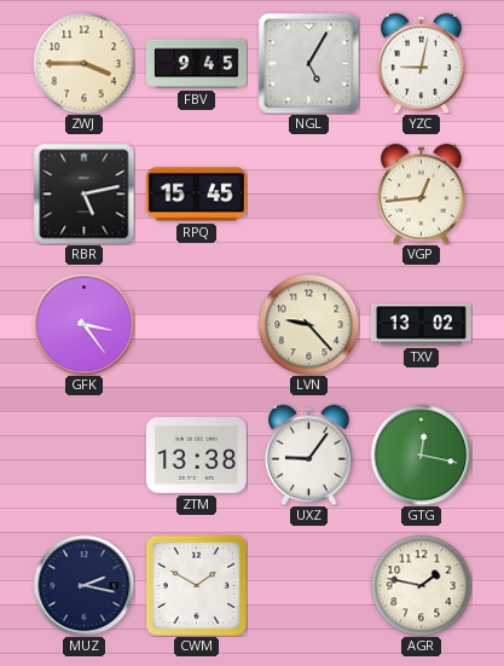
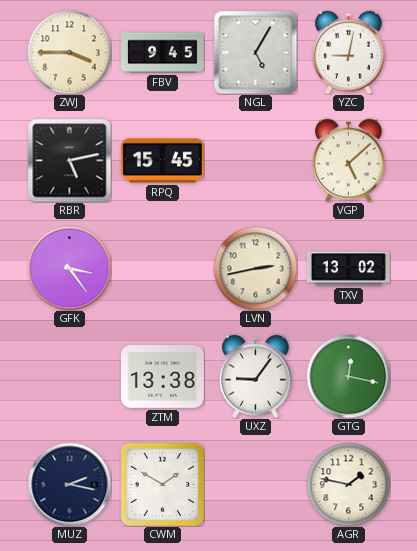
VGP: 12:44 -> 5:08 (349, 160)
LVN: 9:23 -> 2:43 (255, 268)
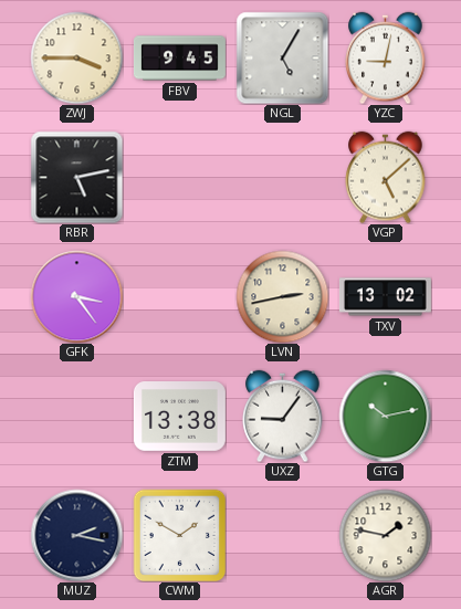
RPQ: 15:45 -> none (162, 161)
GTG: 12:17 -> 10:13 (385, 416)
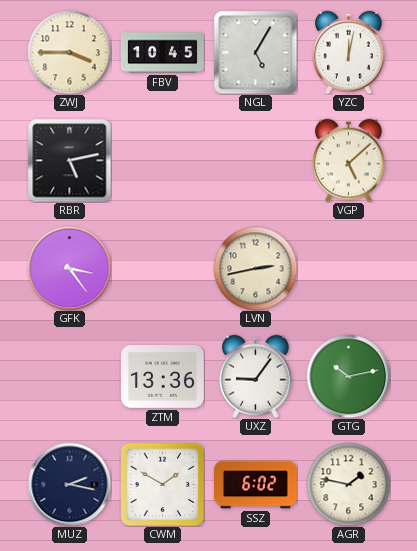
FBV: 9:45 -> 10:45 (162, 53)
YZC: 9:02 -> 12:02 (349, 52)
TXV: 13:02 -> none (385, 297)
ZTM: 13:38 -> 13:36 (162, 377)
SSZ: none -> 6:02 (255, 485)
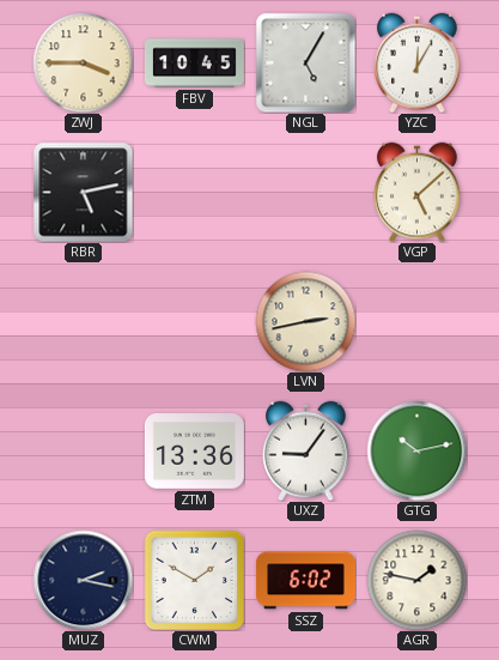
YZC: 12:02 -> 12:05 (418, 62)
GFK: 3:24 -> none (69, 268)
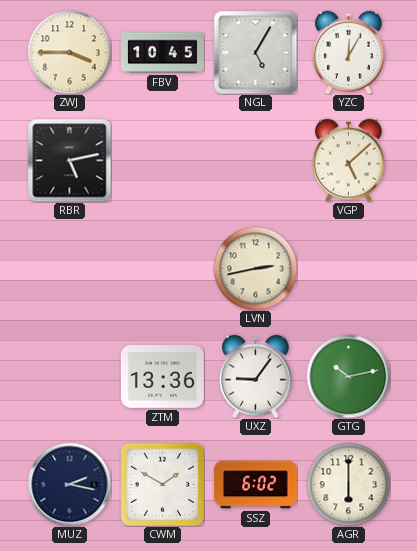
AGR: 1:47 -> 6:00 (348, 484)
